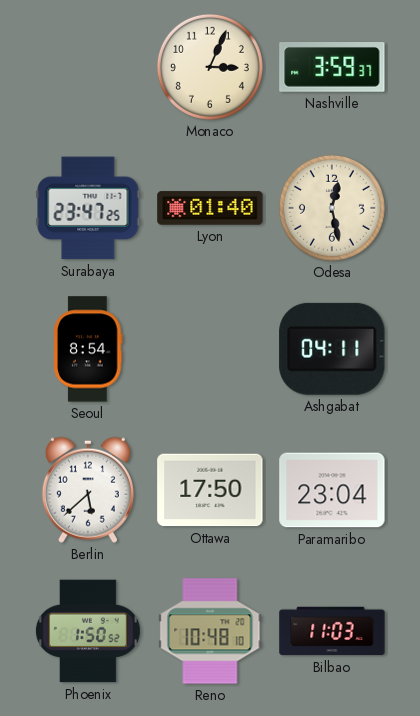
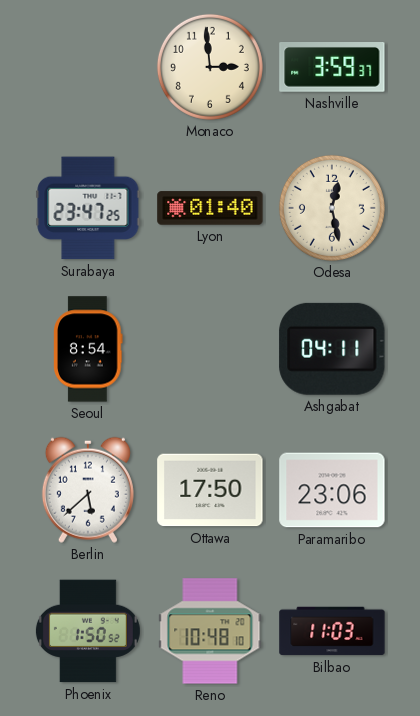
Monaco: 3:04 -> 2:59 (210, 67)
Paramaribo: 23:04 -> 23:06 (332, 490)
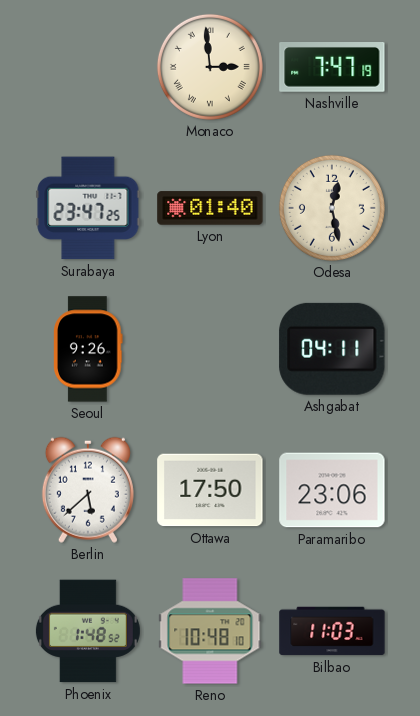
Monaco numerals: Arabic -> Roman (210, 67)
Nashville: 3:59 -> 7:47 (332, 68)
Seoul: 8:54 -> 9:26 (88, 349)
Phoenix: 1:50 -> 1:48 (88, 631)
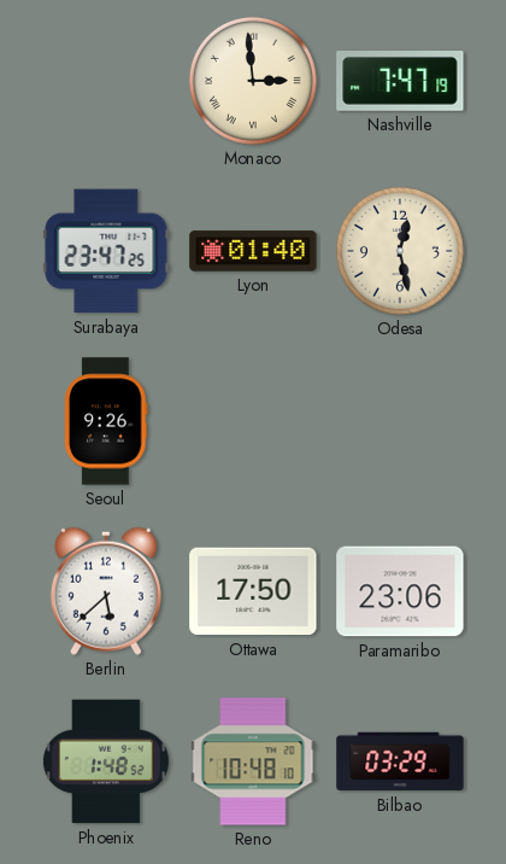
Ashgabat: 04:11 -> none (332, 349)
Bilbao: 11:03 -> 03:29 (400, 761)
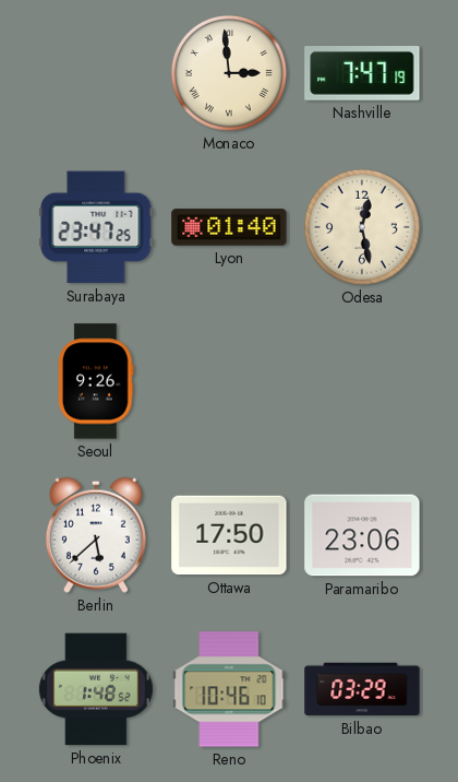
Reno: 10:48 -> 10:46 (229, 689)
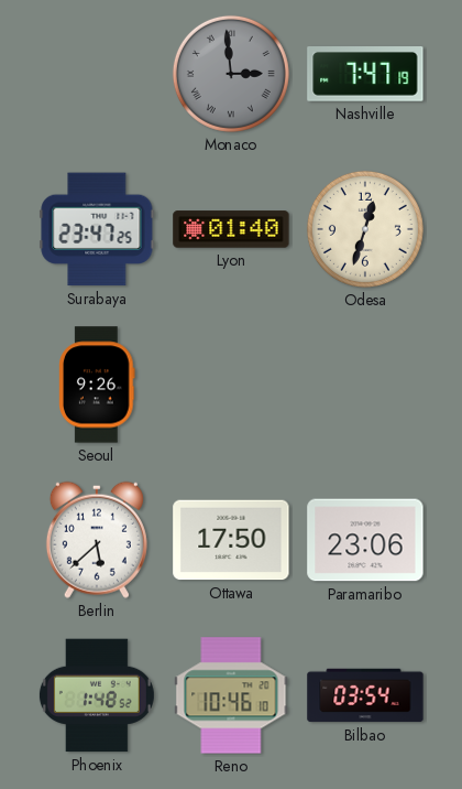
Monaco dial: cream -> grey (231, 74)
Odesa: 12:28 -> 12:33 (365, 229)
Bilbao: 03:29 -> 03:54 (365, 695)
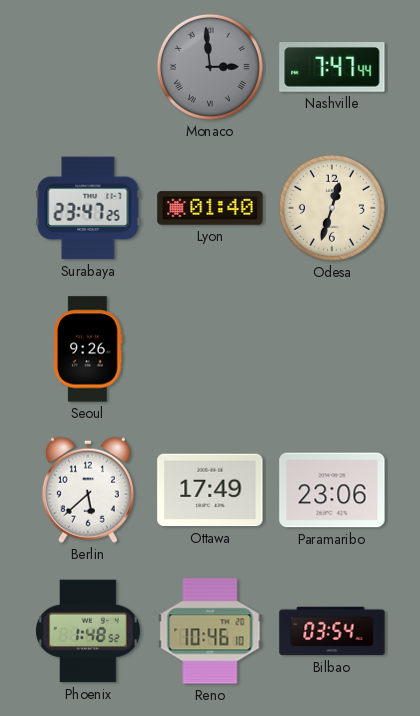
Nashville: 7:47:19 -> 7:47:44 (332, 68)
Ottawa: 17:50 -> 17:49 (210, 490)
